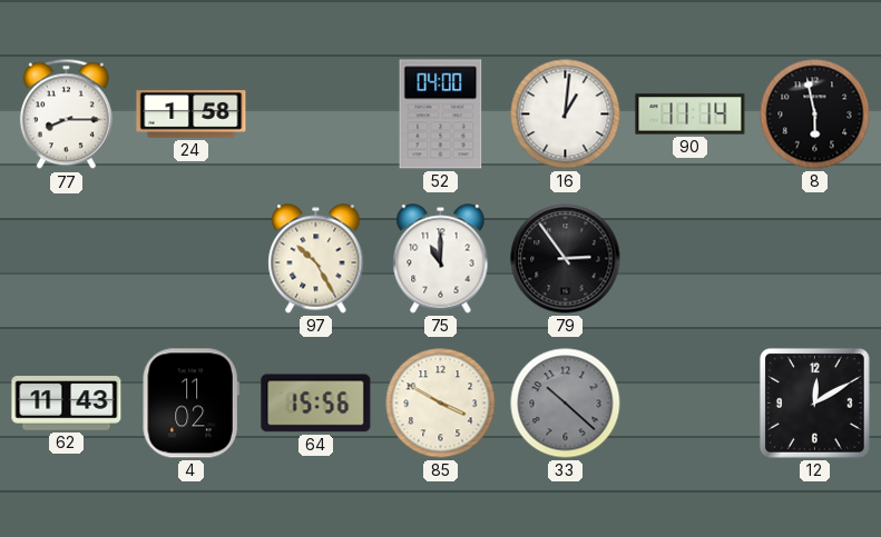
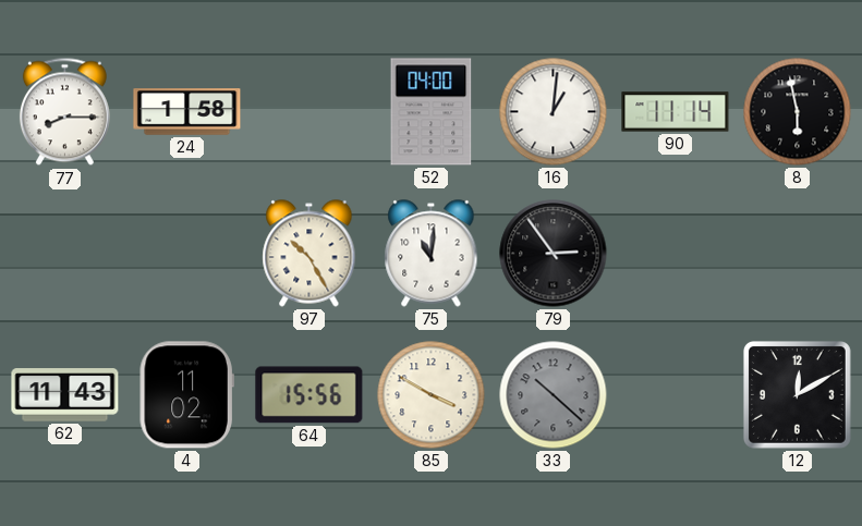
75: 11:00 -> 11:01 (432, 254)
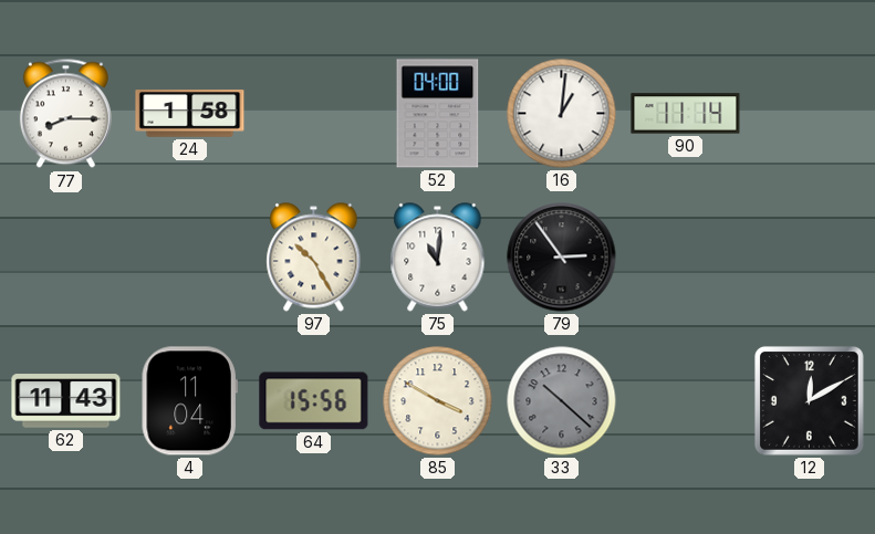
8: 5:58 -> none (798, 112)
4: 11:02 -> 11:04 (189, 401)
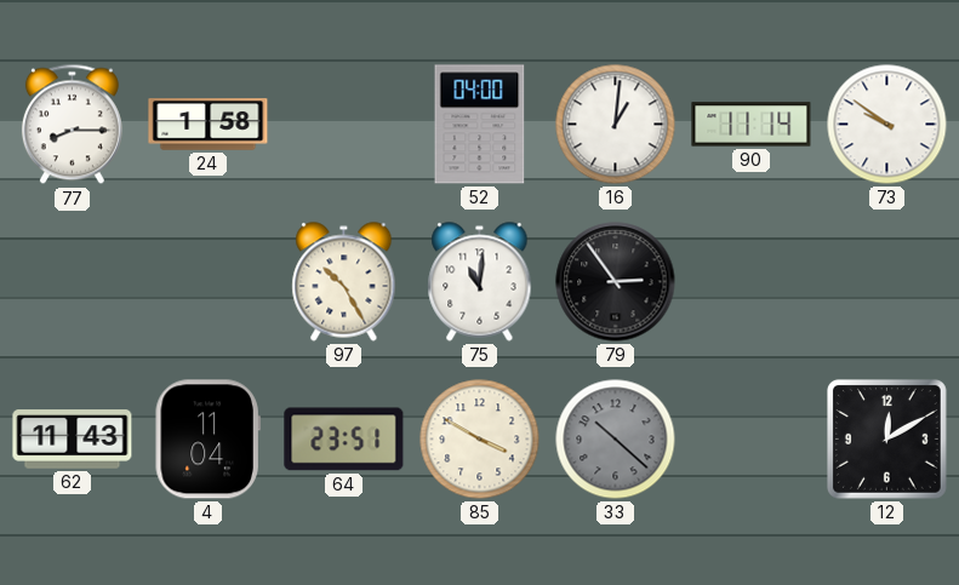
73: none -> 9:51 (887, 125)
64: 15:56 -> 23:51 (344, 440)
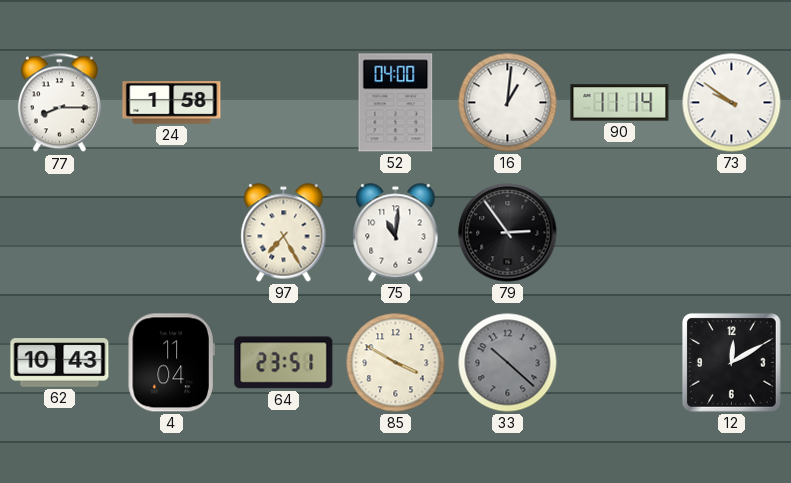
97: 10:25 -> 7:25 (284, 233)
62: 11:43 -> 10:43 (60, 363)
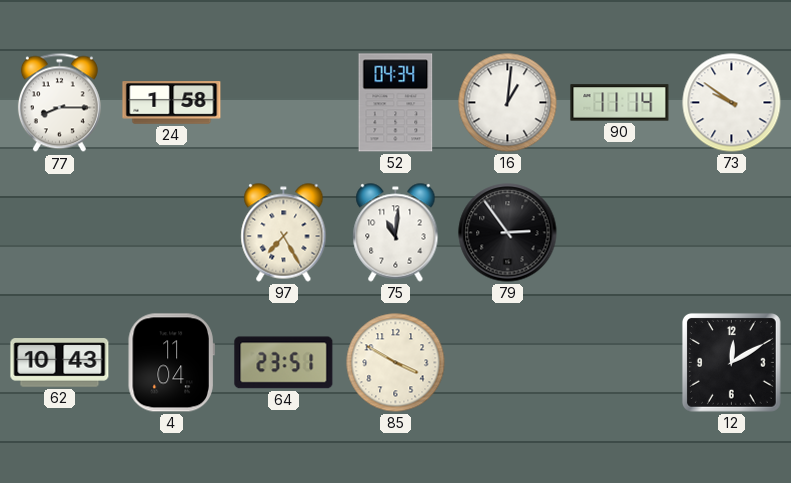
52: 04:00 -> 04:34 (396, 103)
33: 10:22 -> none (508, 363)
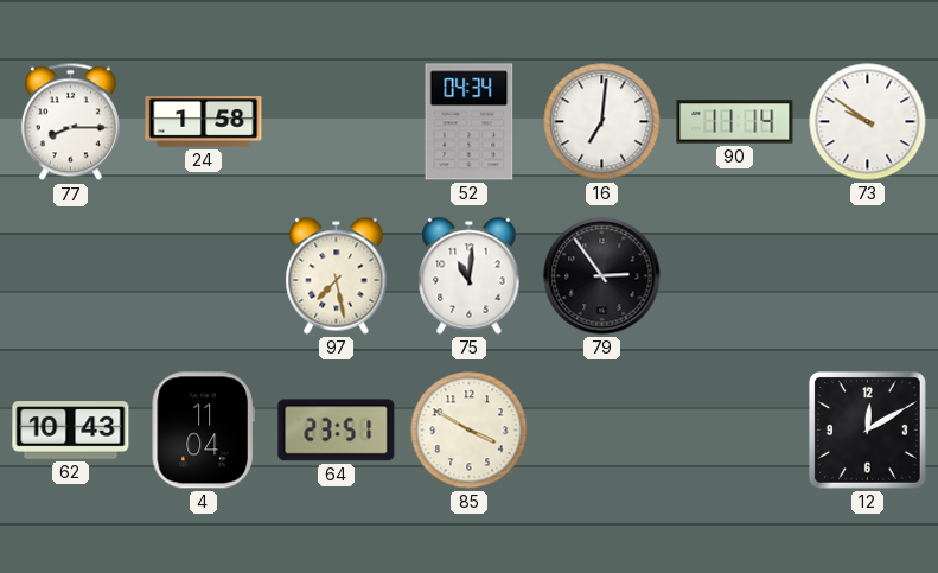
16: 1:01 -> 7:01 (602, 122)
97: 7:25 -> 7:28 (337, 276)
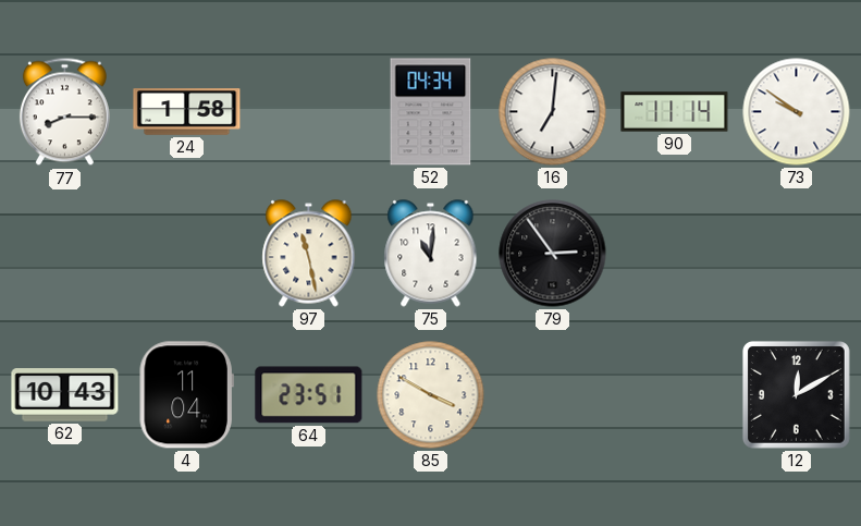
97: 7:28 -> 11:28 (309, 254)
